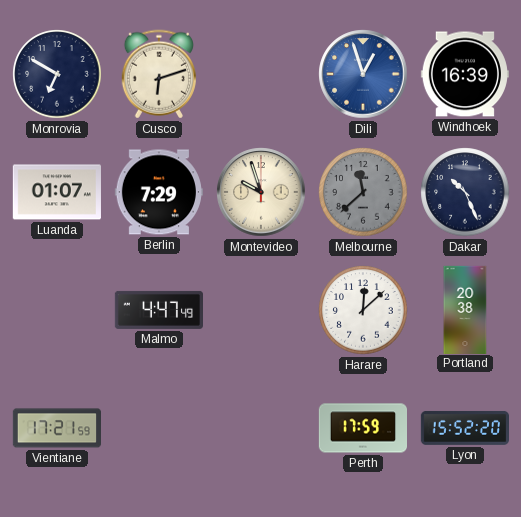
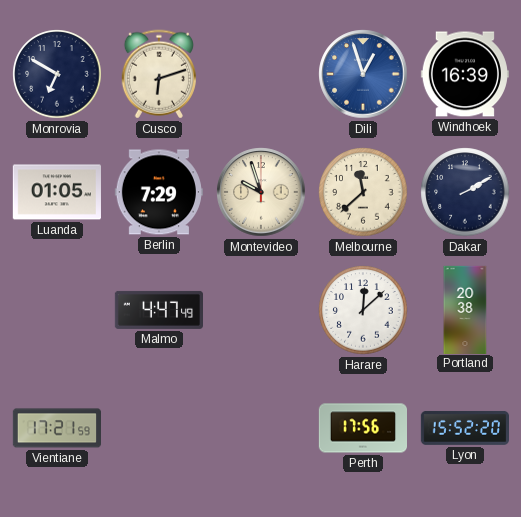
Luanda: 01:07 -> 01:05 (57, 192)
Melbourne dial: grey -> cream (363, 192)
Dakar: 10:26 -> 2:10 (465, 192)
Perth: 17:59 -> 17:56 (362, 428)
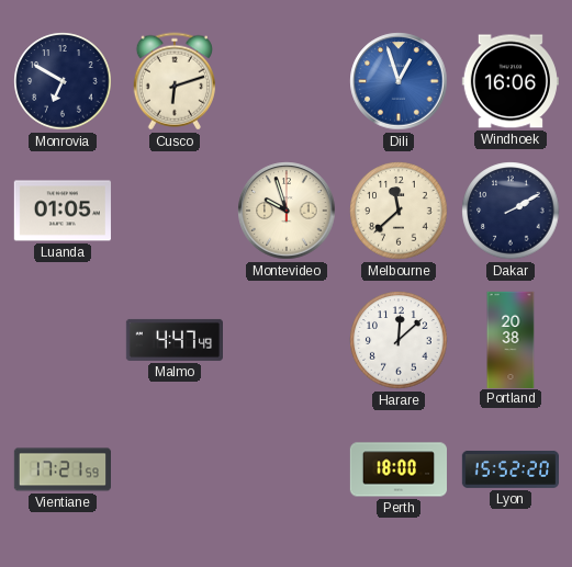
Windhoek: 16:39 -> 16:06 (511, 81)
Berlin: 7:29 -> none (159, 192)
Perth: 17:56 -> 18:00 (397, 469)
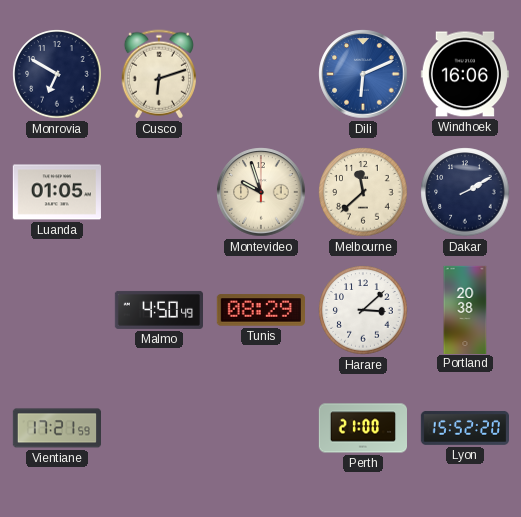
Dili: 12:57 -> 6:11 (363, 74)
Malmo: 4:47 -> 4:50 (158, 310)
Tunis: none -> 08:29 (261, 310)
Harare: 12:08 -> 3:08 (363, 310)
Perth: 18:00 -> 21:00 (362, 428)
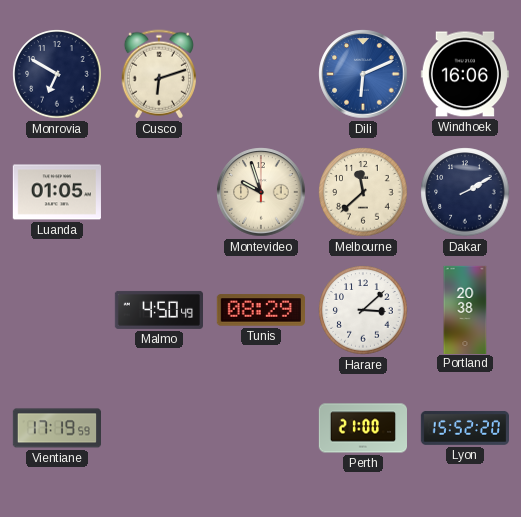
Vientiane: 17:21 -> 17:19 (56, 428)
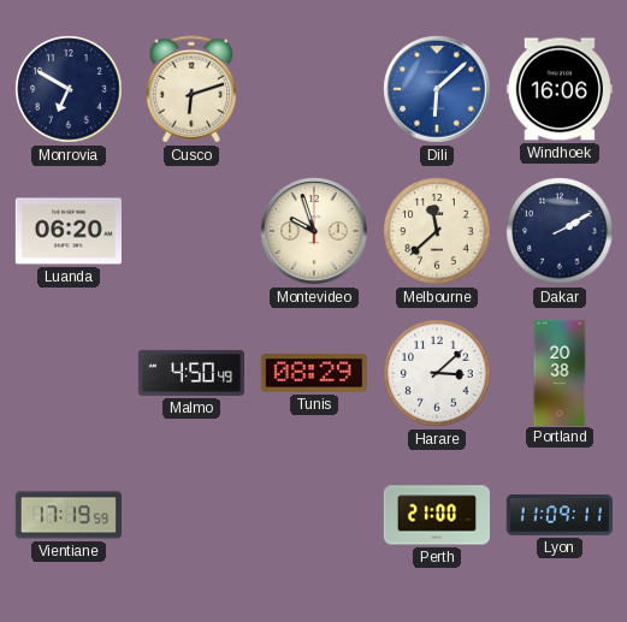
Dili: 6:11 -> 6:08 (437, 89)
Luanda: 01:05 -> 06:20 (69, 231)
Lyon: 15:52 -> 11:09 (558, 515)
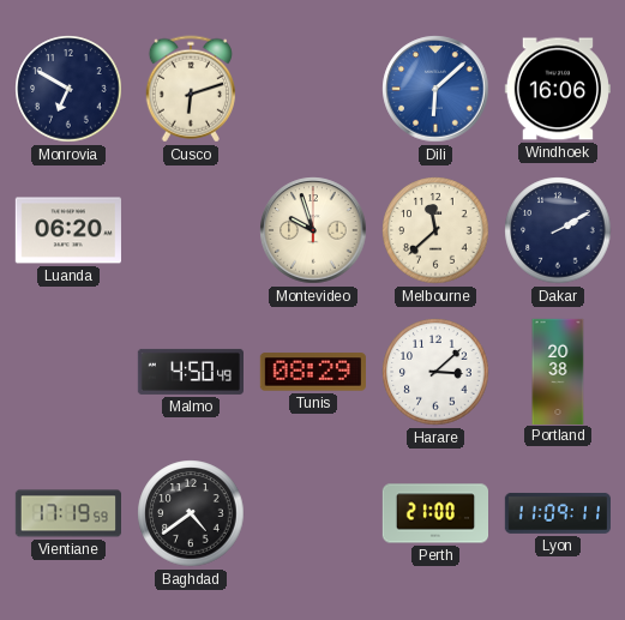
Baghdad: none -> 4:39 (191, 513)
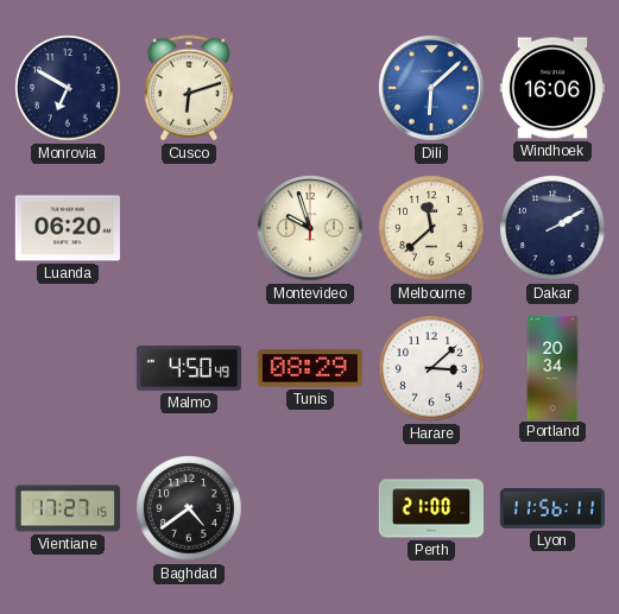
Portland: 20:38 -> 20:34 (552, 367)
Vientiane: 17:19 -> 17:27 (67, 508)
Lyon: 11:09 -> 11:56 (551, 508)
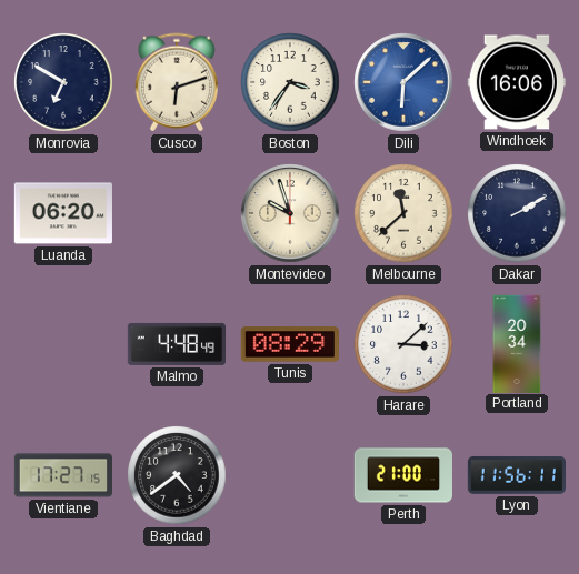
Boston: none -> 3:36 (290, 82)
Malmo: 4:50 -> 4:48 (176, 344)
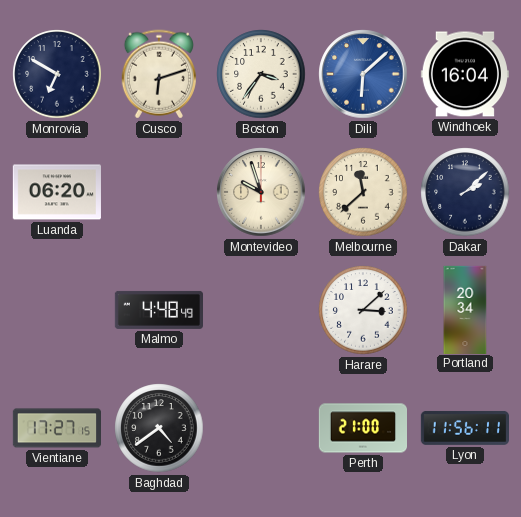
Windhoek: 16:06 -> 16:04 (465, 74)
Dakar: 2:10 -> 2:08 (465, 192)
Tunis: 08:29 -> none (290, 344)
